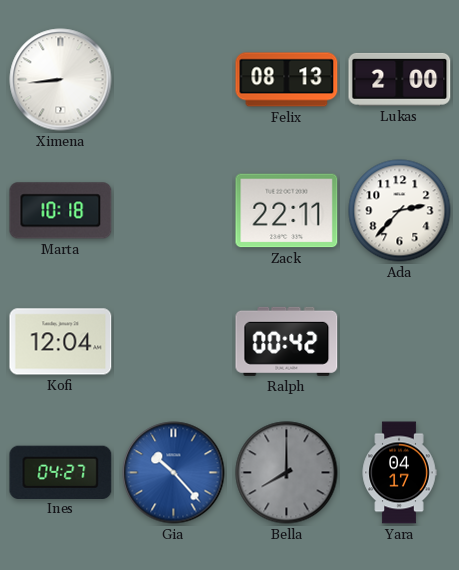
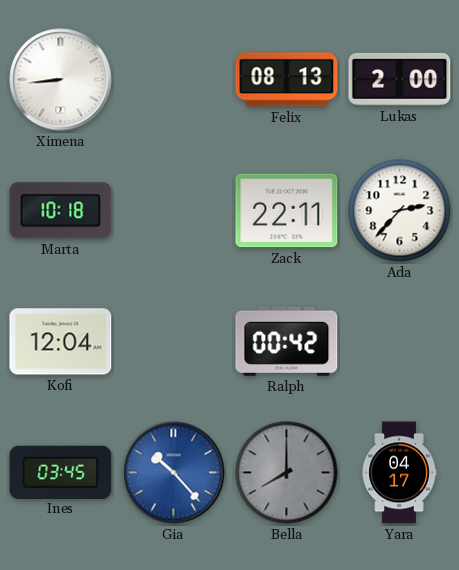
Ines: 04:27 -> 03:45 (61, 472)
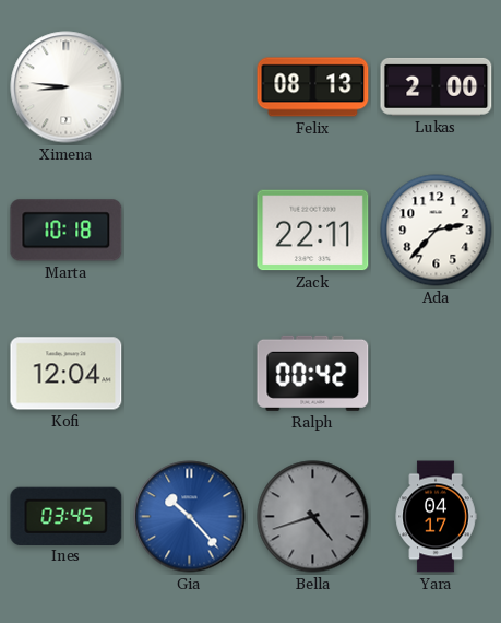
Ximena: 8:44 -> 8:46 (67, 87)
Bella: 8:00 -> 4:42 (313, 517)
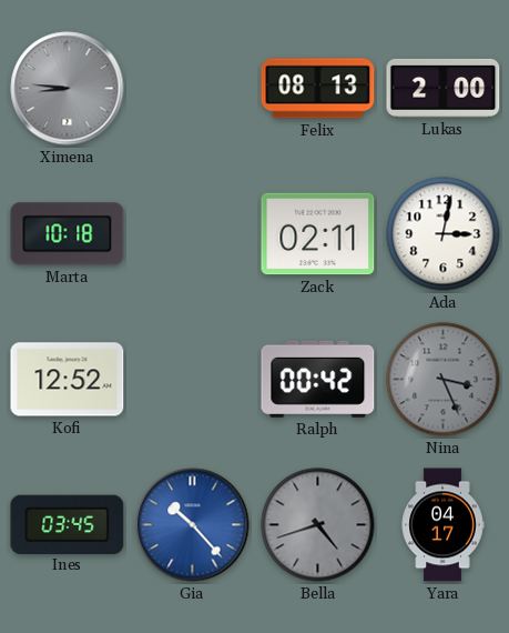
Ximena dial: white -> grey (68, 89)
Zack: 22:11 -> 02:11 (318, 234)
Ada: 2:37 -> 3:02 (444, 234)
Kofi: 12:04 -> 12:52 (68, 380)
Nina: none -> 3:26 (444, 380)
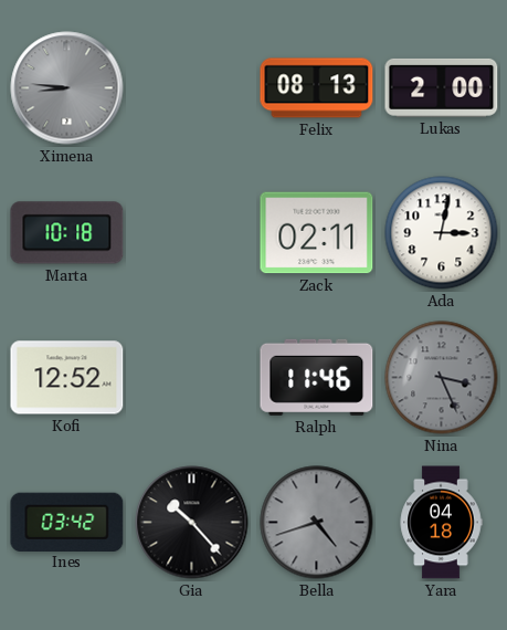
Ralph: 00:42 -> 11:46 (317, 377)
Ines: 03:45 -> 03:42 (67, 522)
Gia dial: blue -> black (192, 523)
Yara: 04:17 -> 04:18 (441, 523)
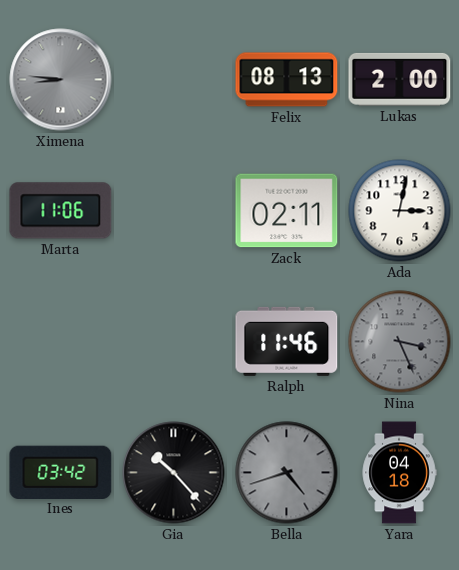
Marta: 10:18 -> 11:06 (61, 211)
Kofi: 12:52 -> none (67, 378)
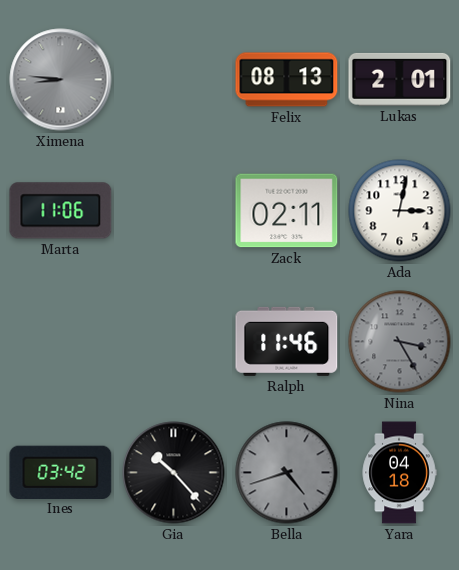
Lukas: 2:00 -> 2:01 (400, 79)
Nina: 3:26 -> 3:25 (400, 342)
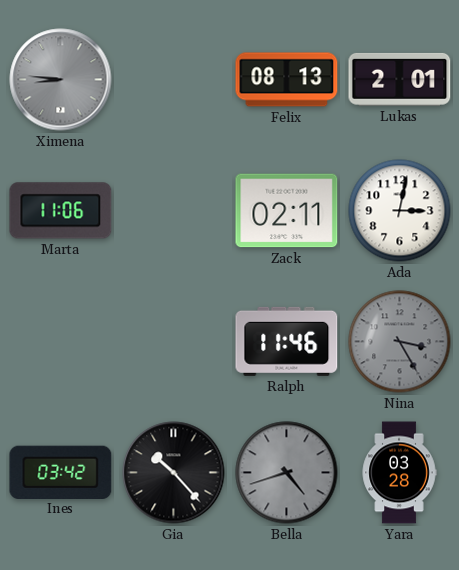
Yara: 04:18 -> 03:28 (399, 473)
